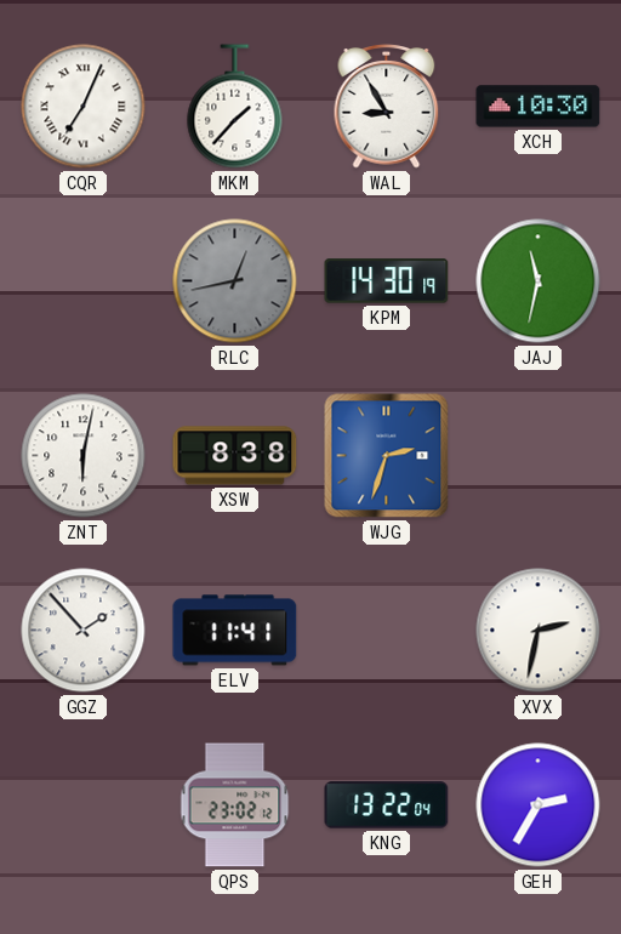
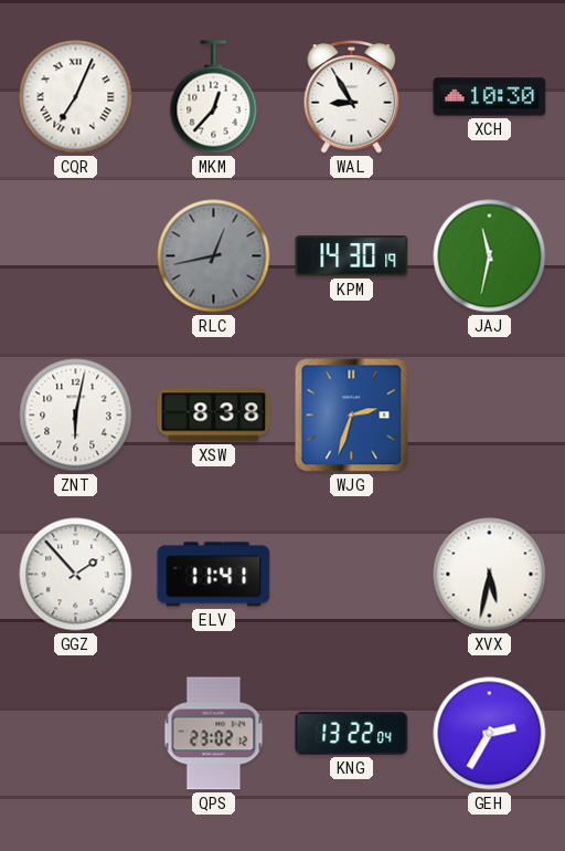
MKM: 1:37 -> 12:37 (214, 97)
XVX: 2:32 -> 5:32 (490, 575)
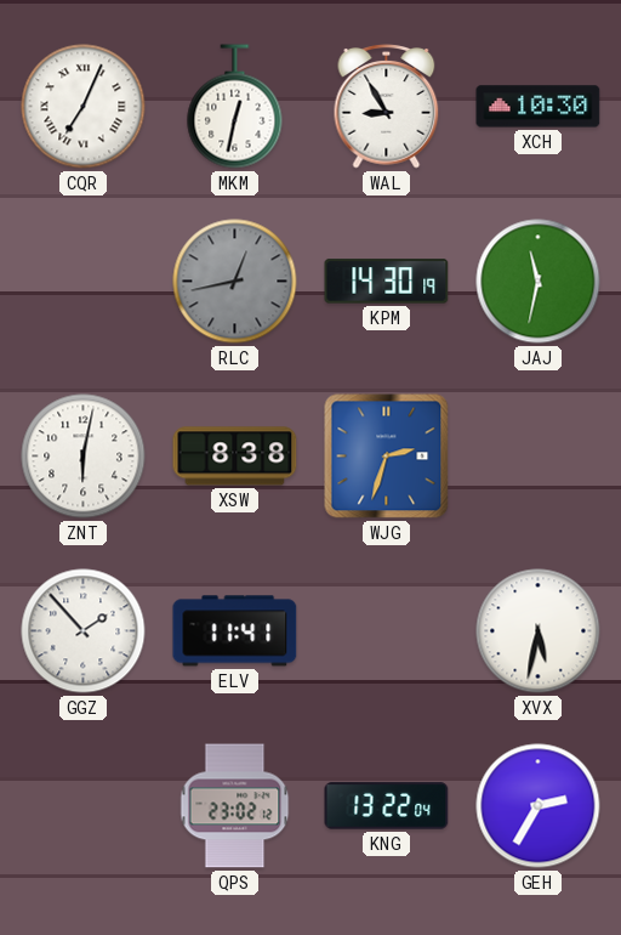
MKM: 12:37 -> 12:32 (235, 107)
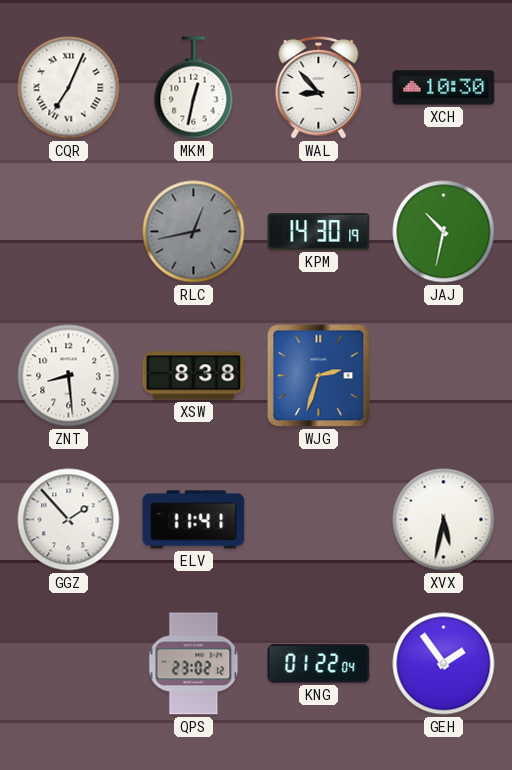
WAL: 8:55 -> 8:53 (319, 88)
JAJ: 11:32 -> 10:32 (444, 232)
ZNT: 6:02 -> 8:29 (69, 376)
KNG: 13:22 -> 01:22 (319, 664)
GEH: 2:35 -> 1:54 (444, 664)
